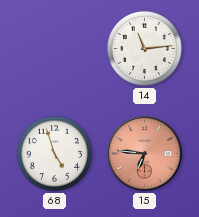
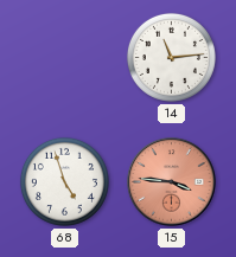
15: 6:46 -> 3:46 (172, 182)
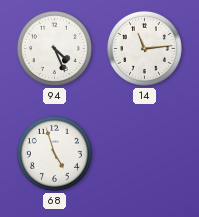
94: none -> 4:26 (54, 48)
15: 3:46 -> none (172, 182)
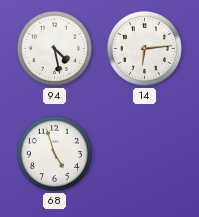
94: 4:26 -> 4:28 (54, 48)
14: 11:14 -> 6:14 (144, 48)
